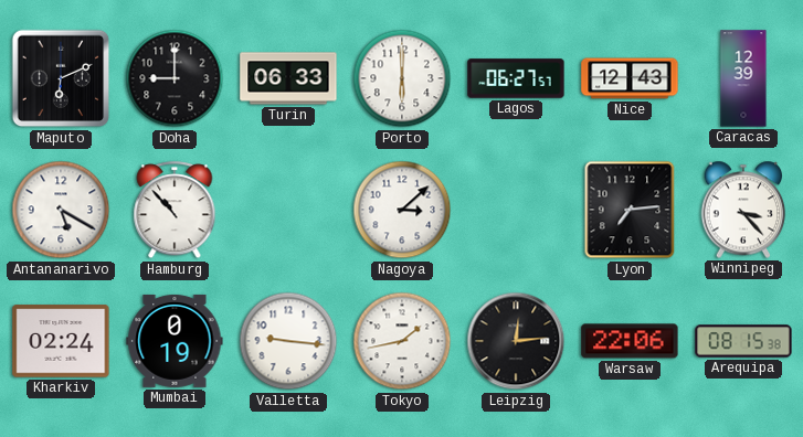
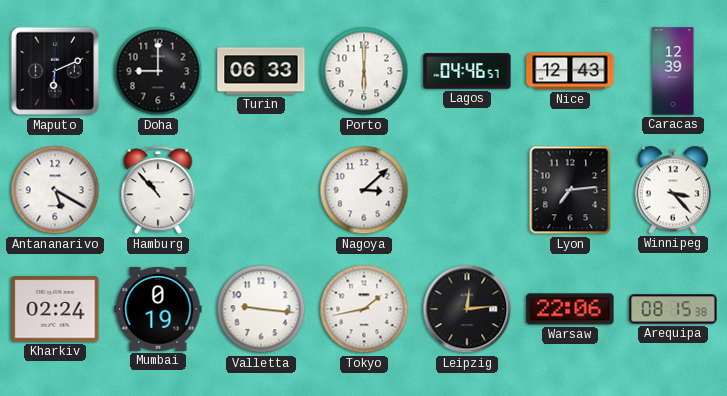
Lagos: 06:27 -> 04:46 (467, 71)
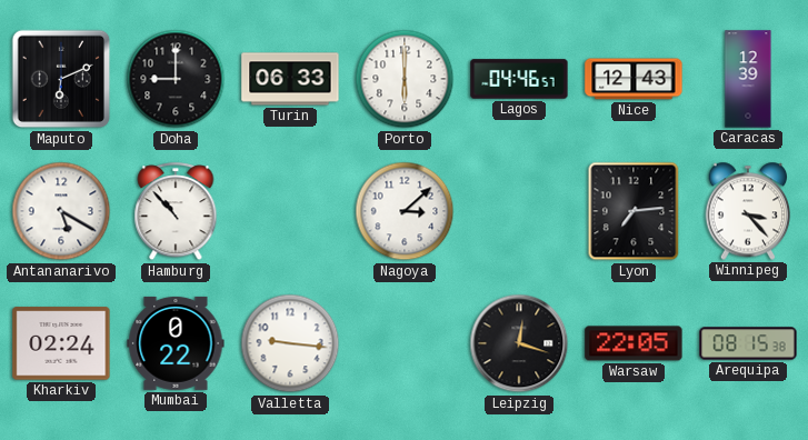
Mumbai: 0:19 -> 0:22 (176, 343)
Tokyo: 1:43 -> none (364, 309)
Leipzig: 12:14 -> 12:18 (519, 343)
Warsaw: 22:06 -> 22:05 (634, 343)
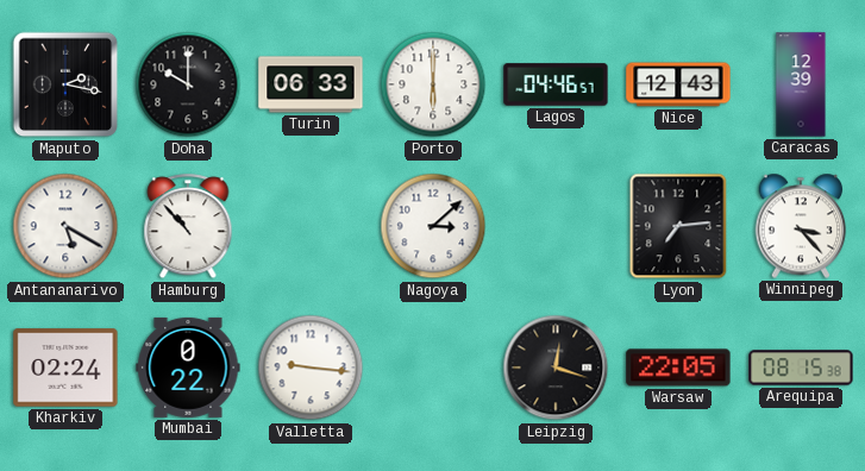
Maputo: 6:11 -> 2:17 (65, 84)
Doha: 9:00 -> 10:00 (188, 84)
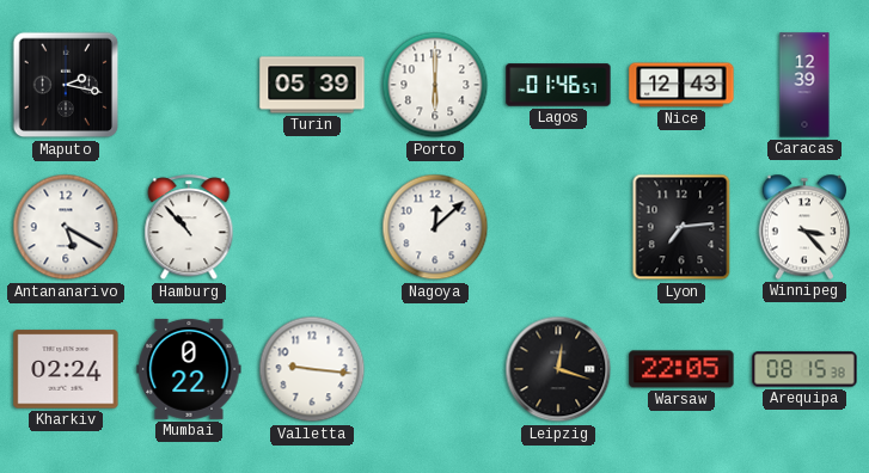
Doha: 10:00 -> none (188, 84)
Turin: 06:33 -> 05:39 (312, 85)
Lagos: 04:46 -> 01:46 (558, 85)
Nagoya: 3:08 -> 12:08 (435, 227)
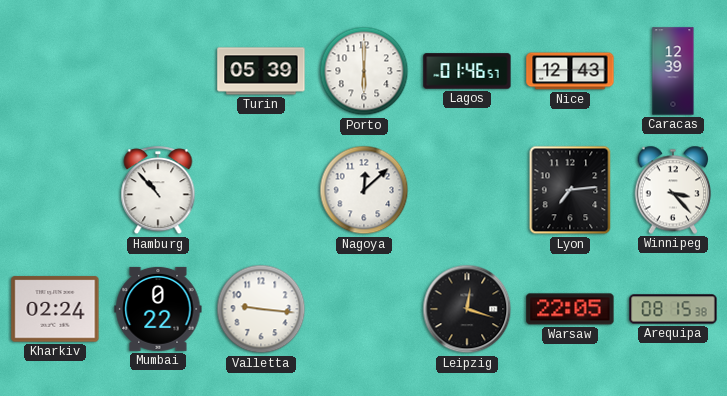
Maputo: 2:17 -> none (66, 85)
Antananarivo: 5:20 -> none (66, 227)
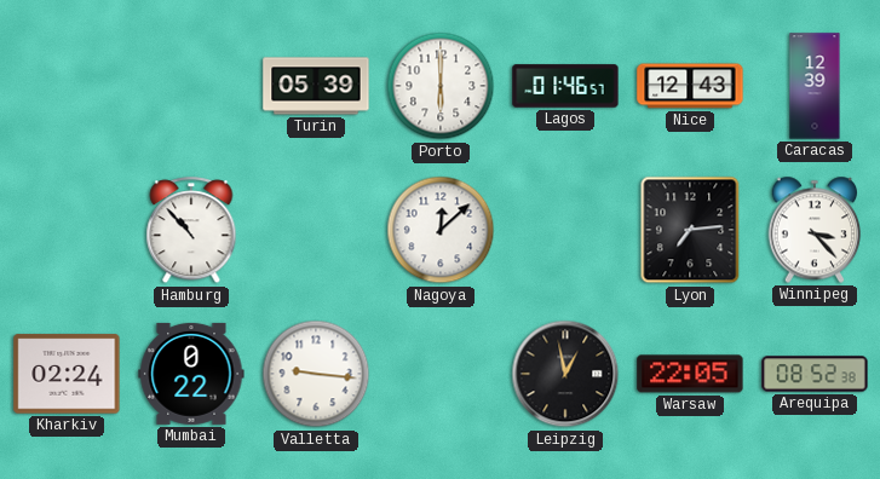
Leipzig: 12:18 -> 12:58 (565, 374)
Arequipa: 08:15 -> 08:52 (815, 374)
